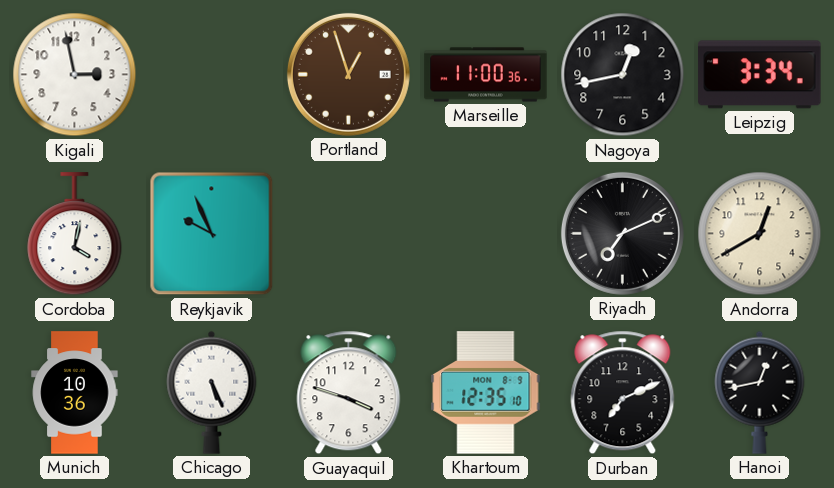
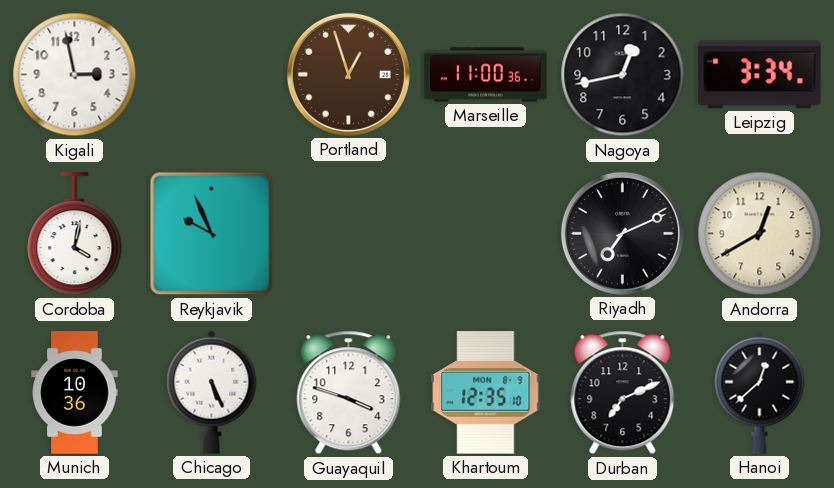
Hanoi: 12:43 -> 12:38 (760, 392)
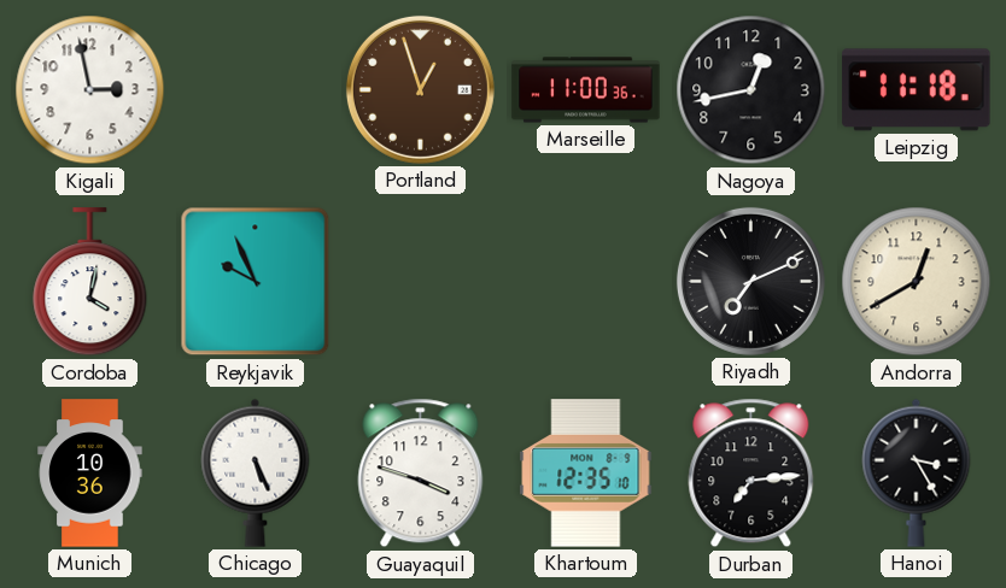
Leipzig: 3:34 -> 11:18 (917, 90)
Durban: 7:11 -> 7:14 (751, 474)
Hanoi: 12:38 -> 3:25 (917, 472)
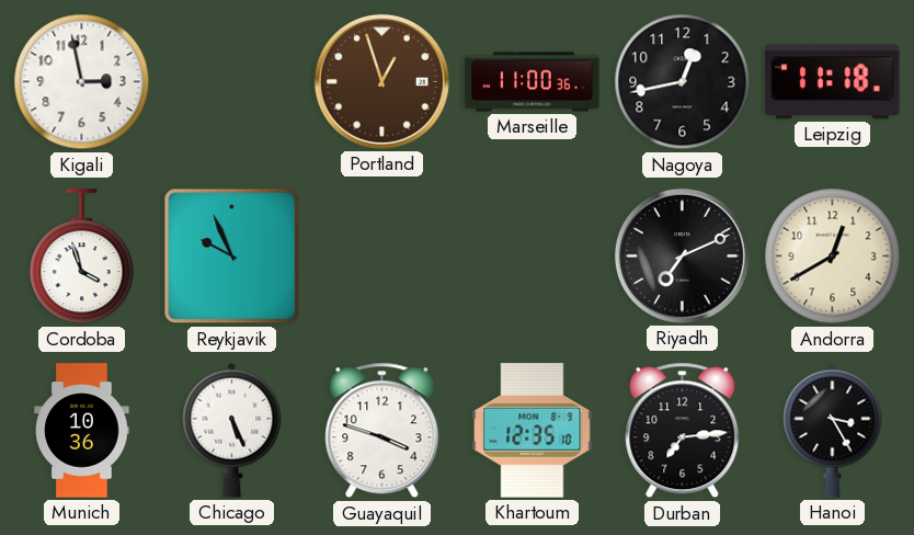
Cordoba: 4:02 -> 3:57 (82, 257)
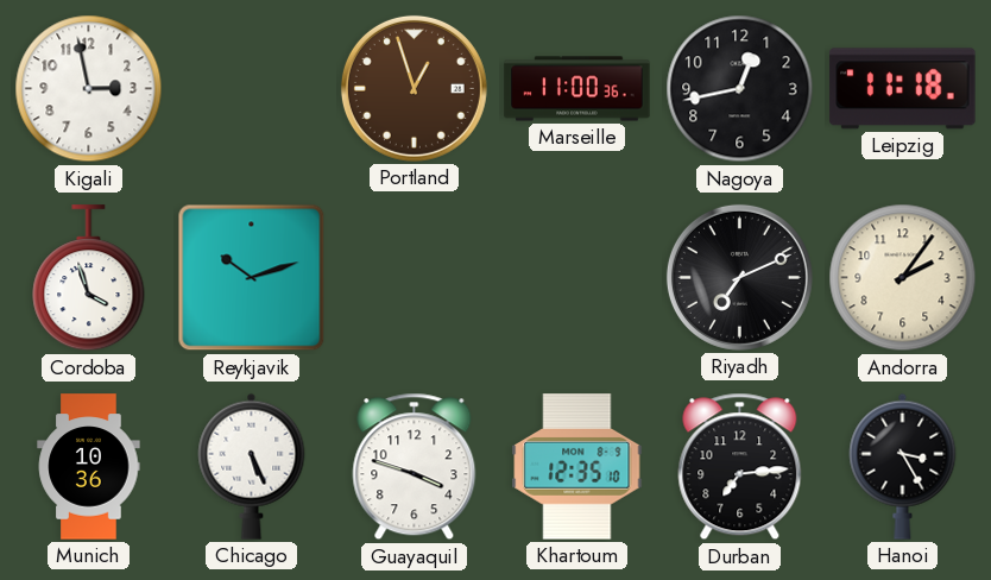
Reykjavik: 9:56 -> 10:12 (252, 278)
Andorra: 12:40 -> 2:06 (903, 278)
